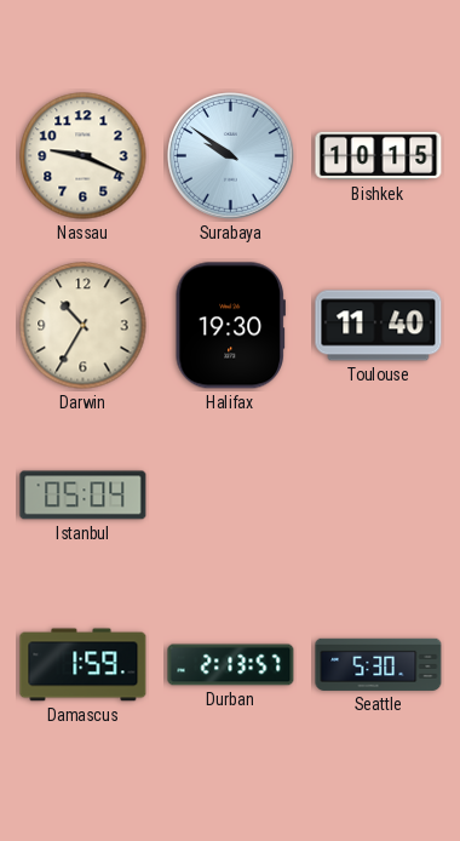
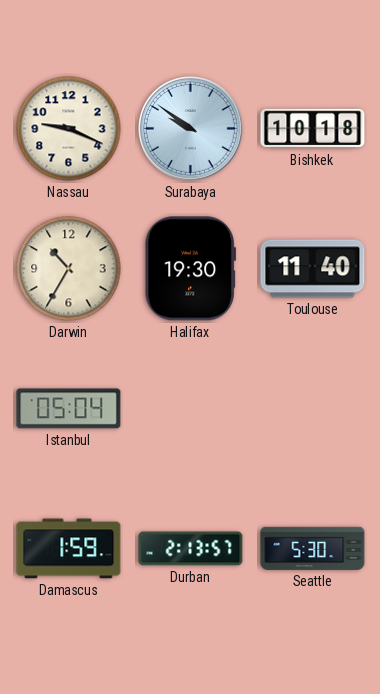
Bishkek: 10:15 -> 10:18 (313, 129)
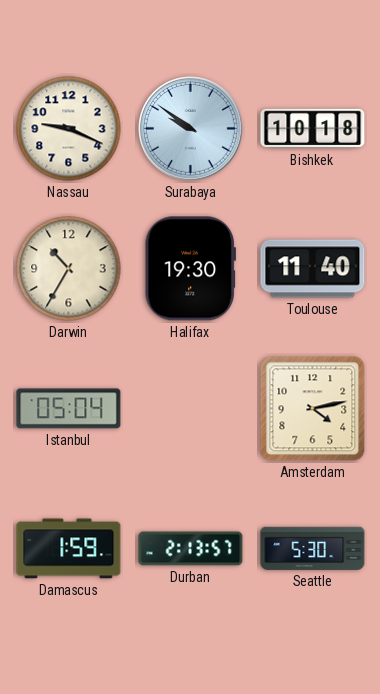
Amsterdam: none -> 4:13 (313, 409)
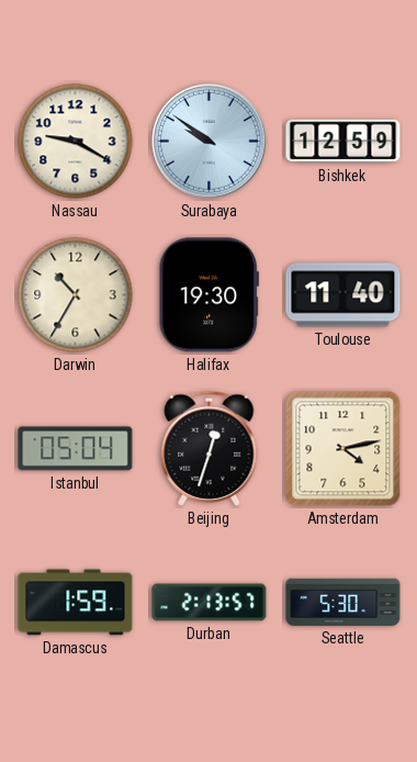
Nassau: 9:19 -> 9:20 (76, 142)
Bishkek: 10:18 -> 12:59 (343, 142)
Beijing: none -> 12:33 (210, 448)
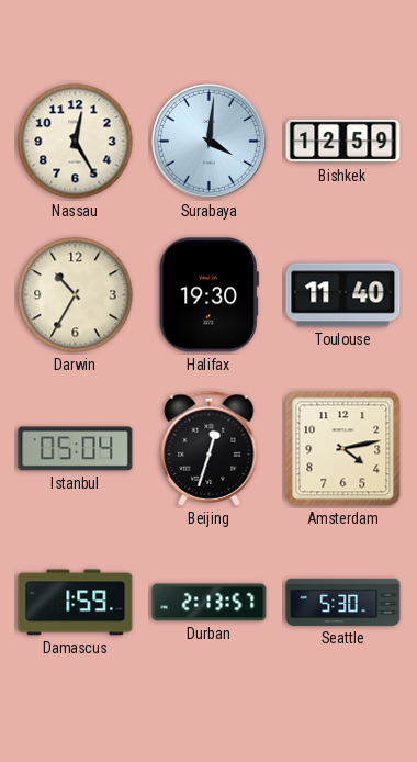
Nassau: 9:20 -> 12:25 (76, 142)
Surabaya: 9:51 -> 4:01 (210, 142)
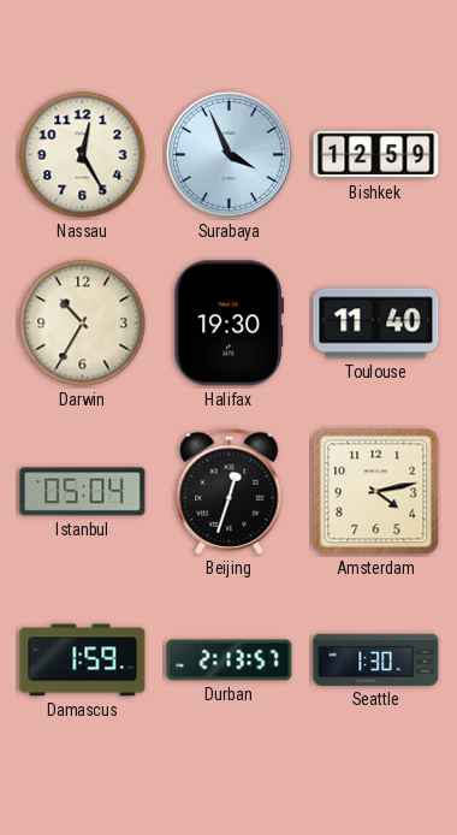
Surabaya: 4:01 -> 3:56 (230, 155)
Seattle: 5:30 -> 1:30 (376, 659)
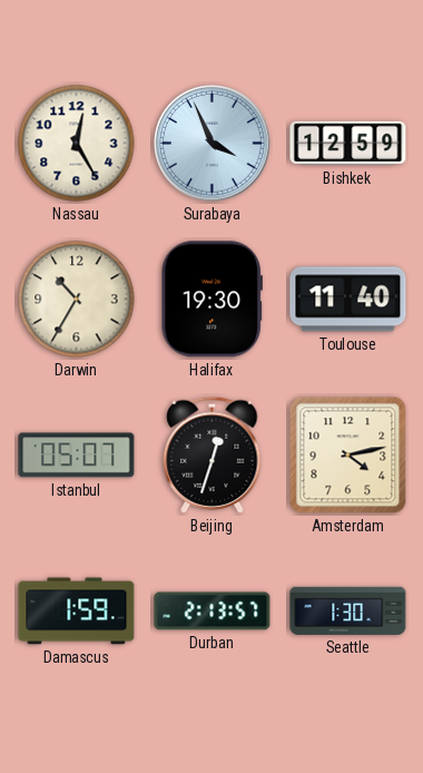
Istanbul: 05:04 -> 05:07 (77, 456)
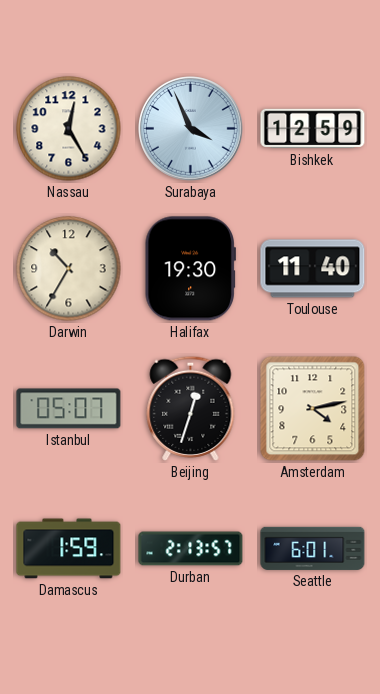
Seattle: 1:30 -> 6:01 (313, 548)
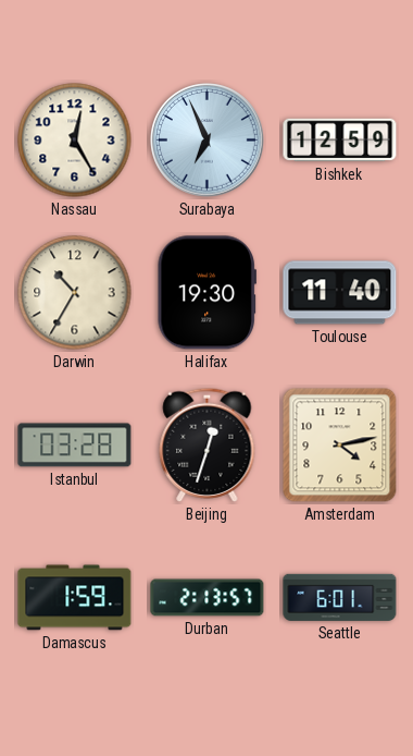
Surabaya: 3:56 -> 6:56 (208, 141)
Istanbul: 05:07 -> 03:28 (75, 446)
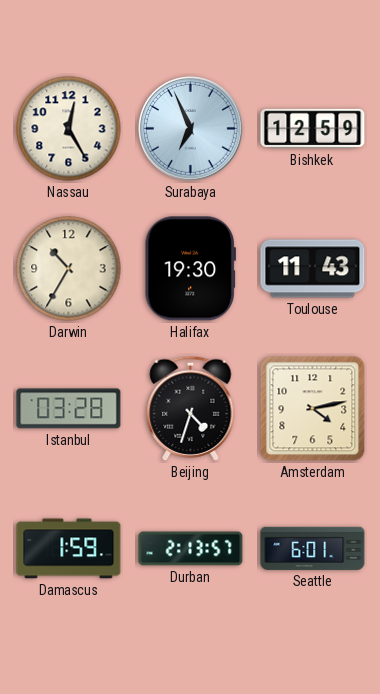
Toulouse: 11:40 -> 11:43 (313, 269)
Beijing: 12:33 -> 4:33 (191, 408)
